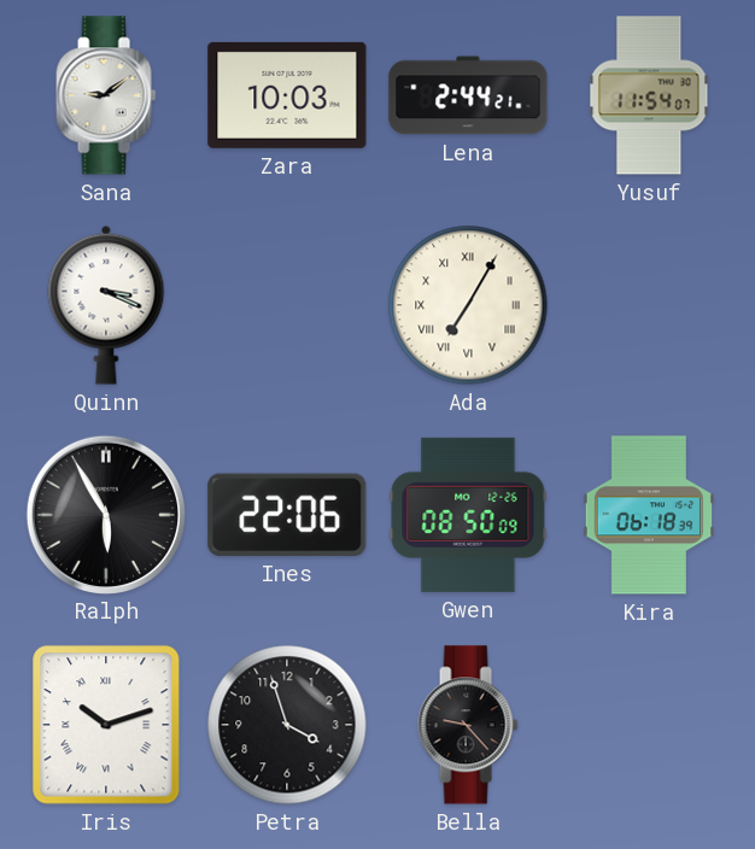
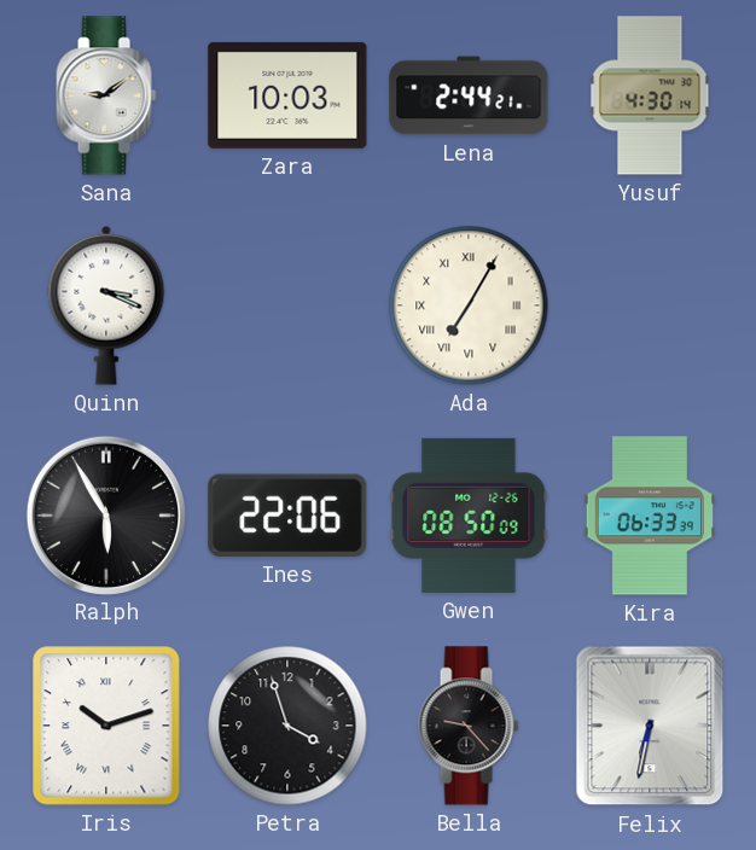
Yusuf: 11:54 -> 4:30 (650, 95)
Kira: 06:18 -> 06:33 (649, 516)
Felix: none -> 6:32 (650, 726)
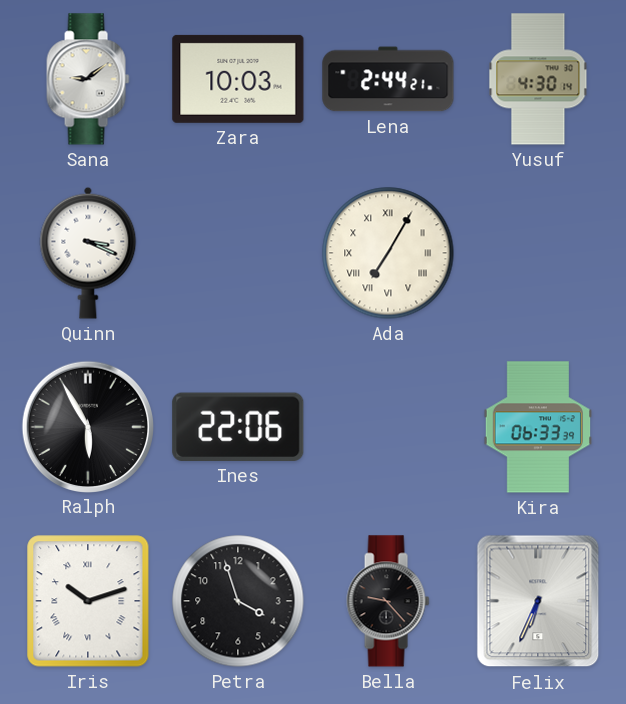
Gwen: 08:50 -> none (469, 516)
Felix: 6:32 -> 6:34 (538, 601)
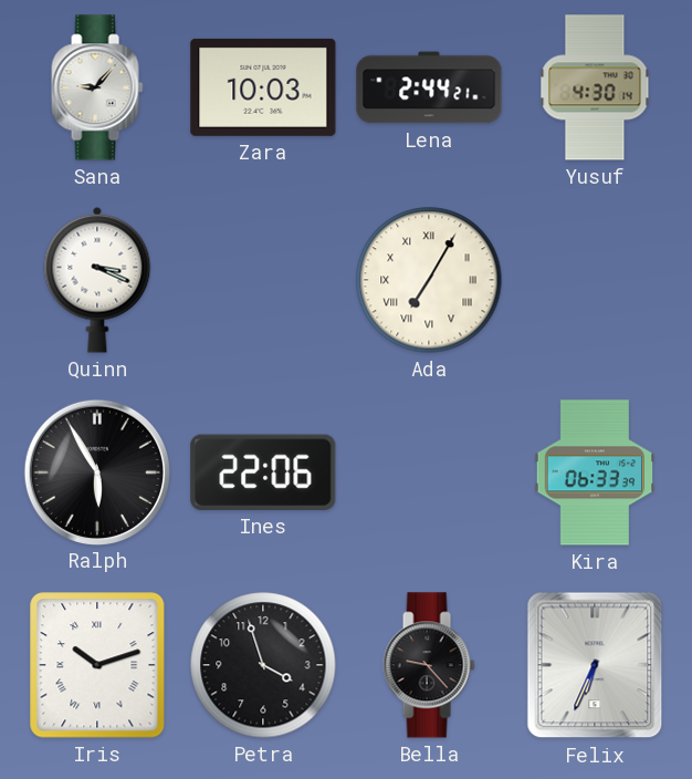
Sana: 9:09 -> 9:07 (97, 87)
